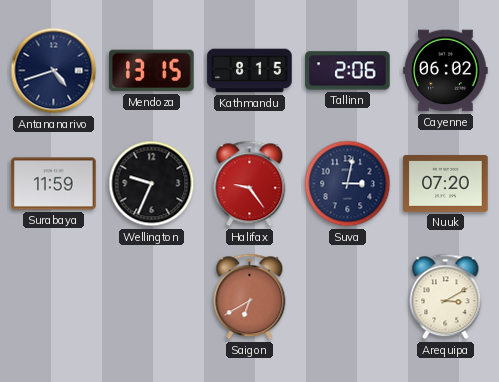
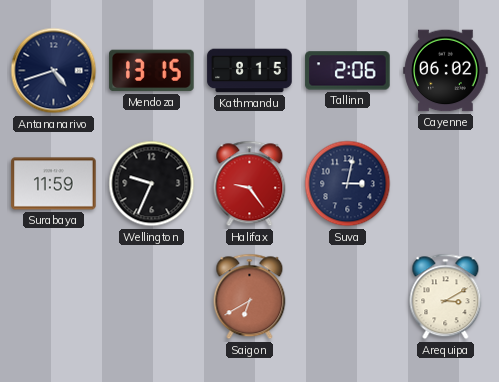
Nuuk: 07:20 -> none (446, 183)
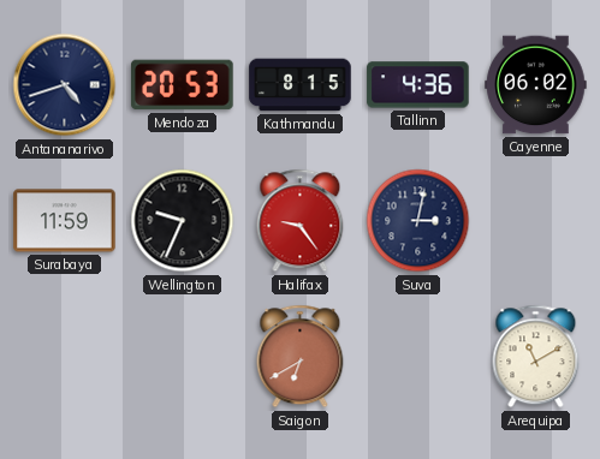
Mendoza: 13:15 -> 20:53 (183, 85)
Tallinn: 2:06 -> 4:36 (418, 85)
Arequipa: 3:10 -> 11:10 (536, 357)
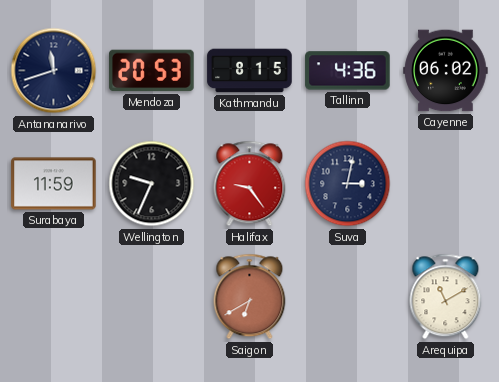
Antananarivo: 4:42 -> 11:42 (54, 71)
